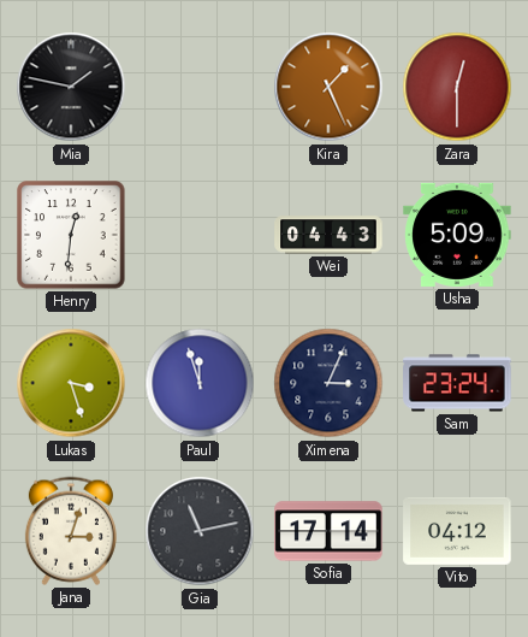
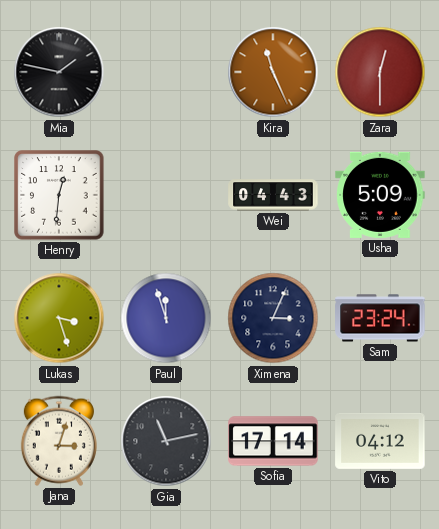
Kira: 1:26 -> 11:26 (273, 72)
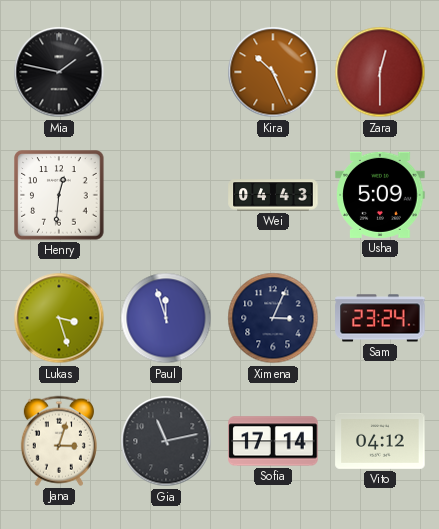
Kira: 11:26 -> 10:26 (273, 72)
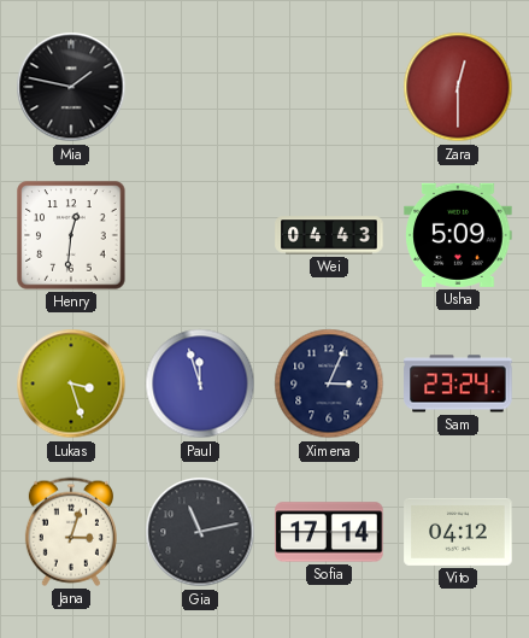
Kira: 10:26 -> none (273, 72)
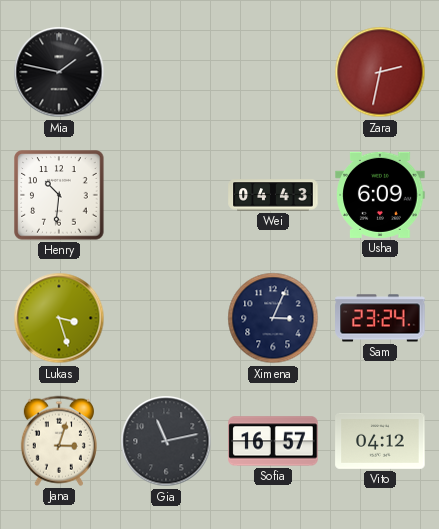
Zara: 12:30 -> 2:32 (380, 72)
Henry: 12:31 -> 10:31 (59, 195)
Usha: 5:09 -> 6:09 (380, 195)
Paul: 11:57 -> none (200, 384)
Sofia: 17:14 -> 16:57 (273, 441)
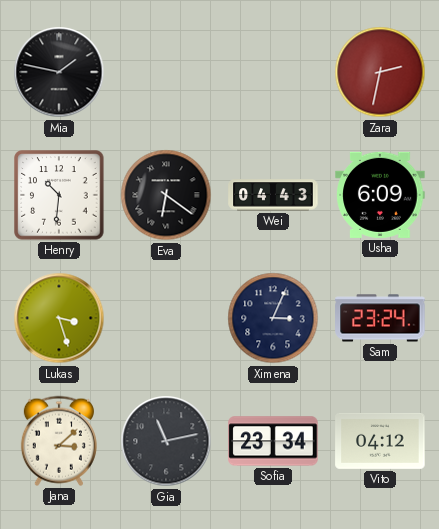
Eva: none -> 6:21 (166, 195)
Jana: 3:03 -> 3:08 (59, 441)
Sofia: 16:57 -> 23:34 (273, 441)
